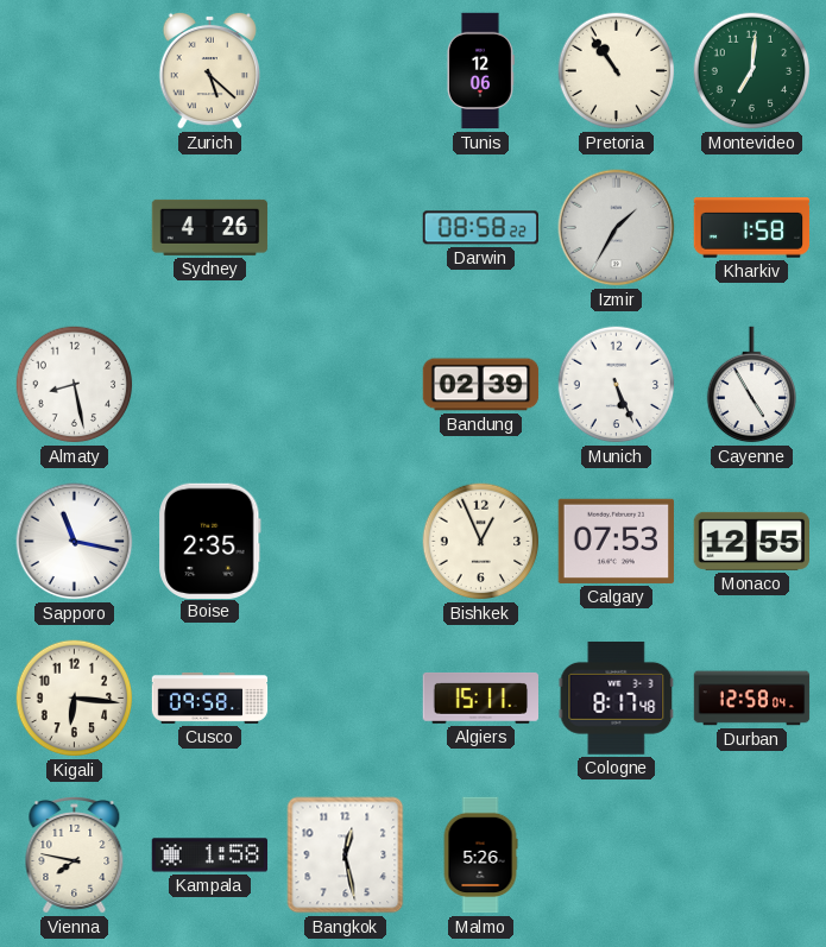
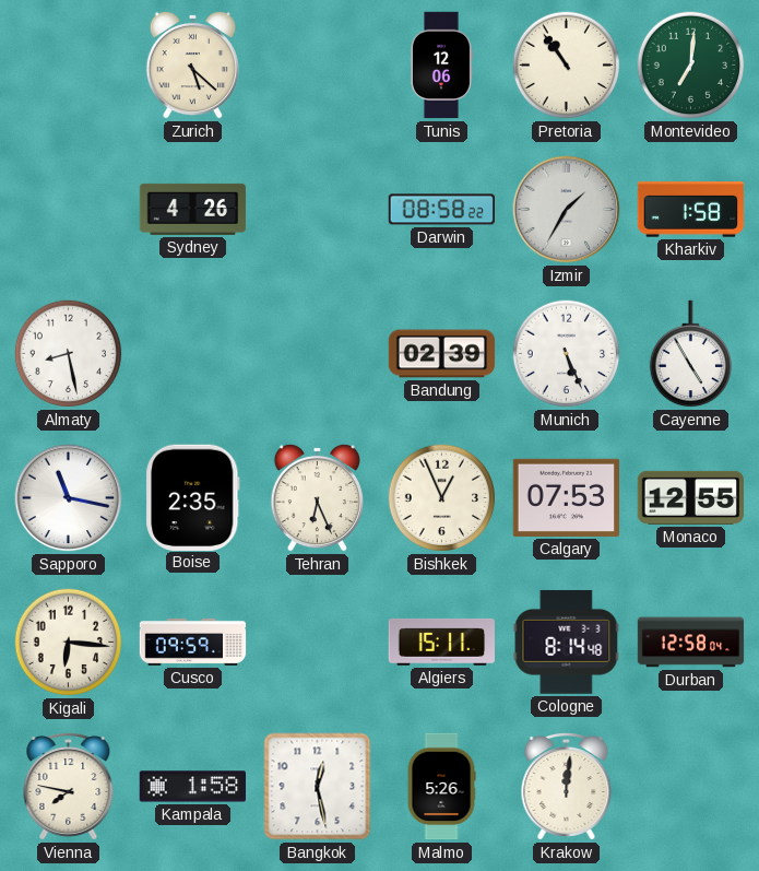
Tehran: none -> 6:26 (317, 497)
Cusco: 09:58 -> 09:59 (193, 643)
Cologne: 8:17 -> 8:14 (567, 642)
Krakow: none -> 12:01 (567, 787)
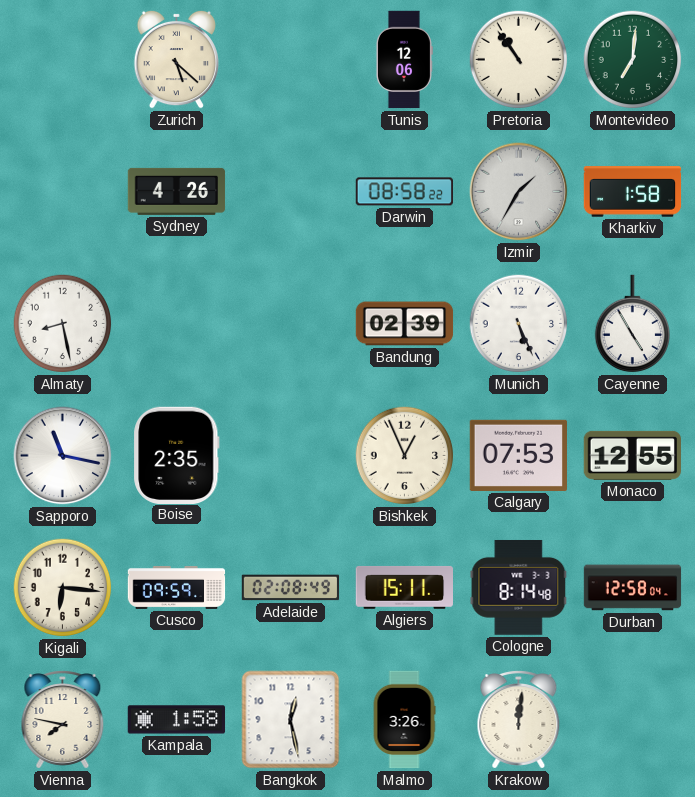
Tehran: 6:26 -> none (317, 497)
Adelaide: none -> 02:08 (291, 588)
Malmo: 5:26 -> 3:26 (404, 720)
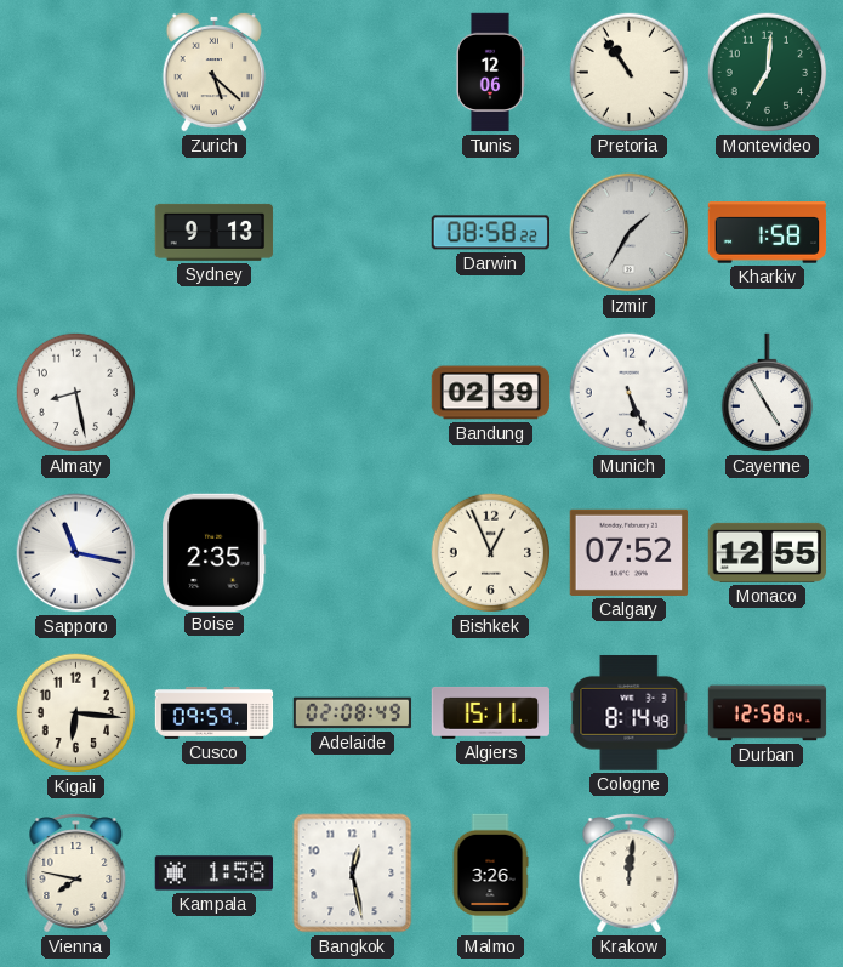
Sydney: 4:26 -> 9:13 (215, 232)
Calgary: 07:53 -> 07:52 (628, 552)
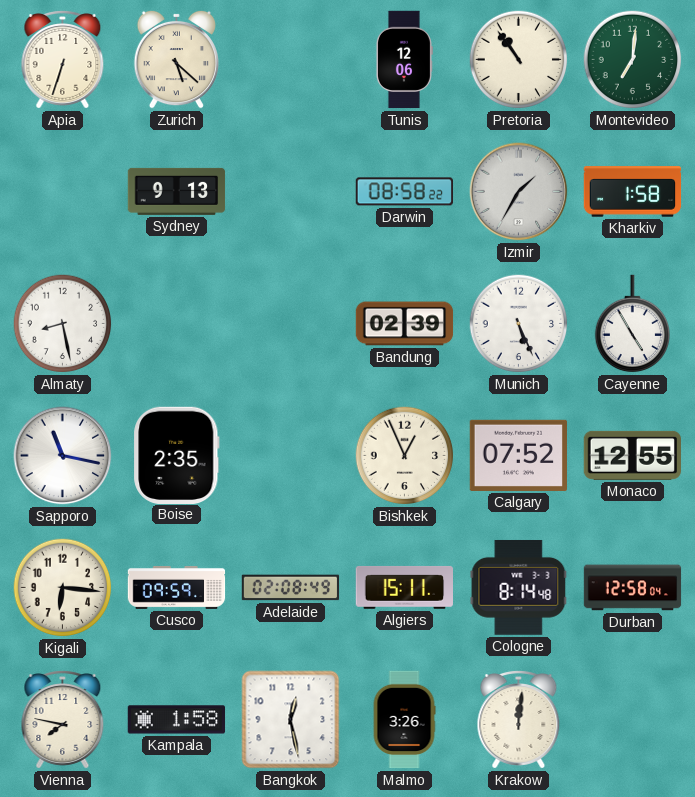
Apia: none -> 6:33 (63, 60)
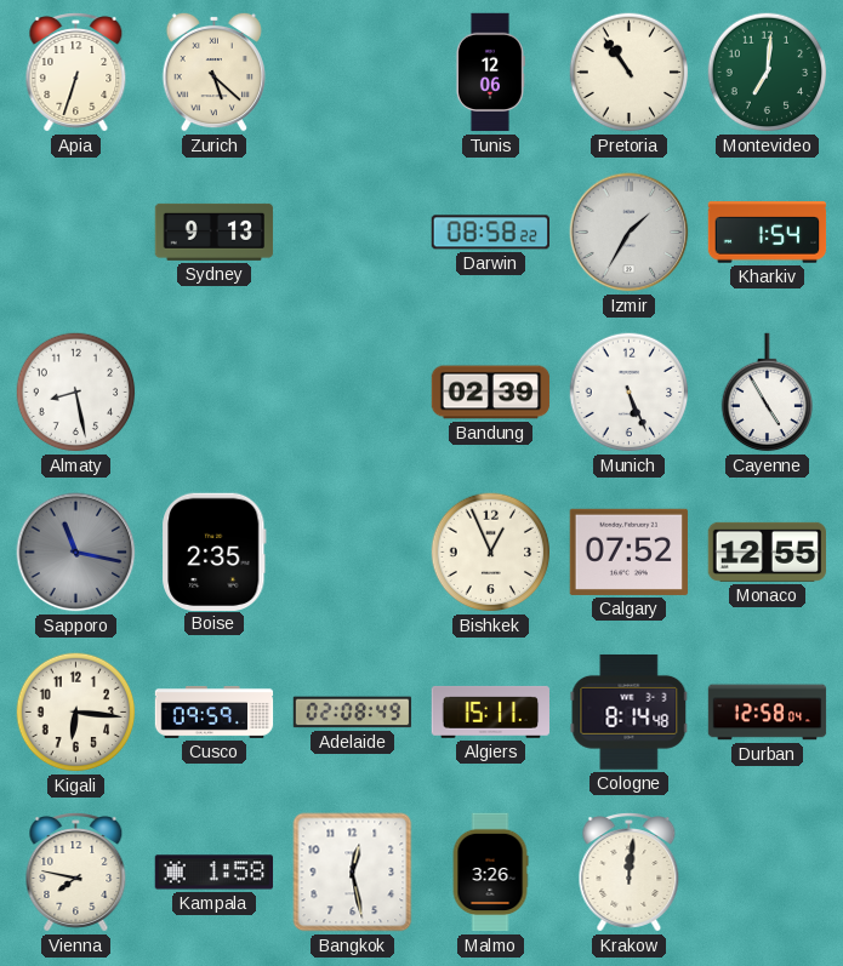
Kharkiv: 1:58 -> 1:54 (768, 233)
Sapporo dial: white -> grey (76, 553)
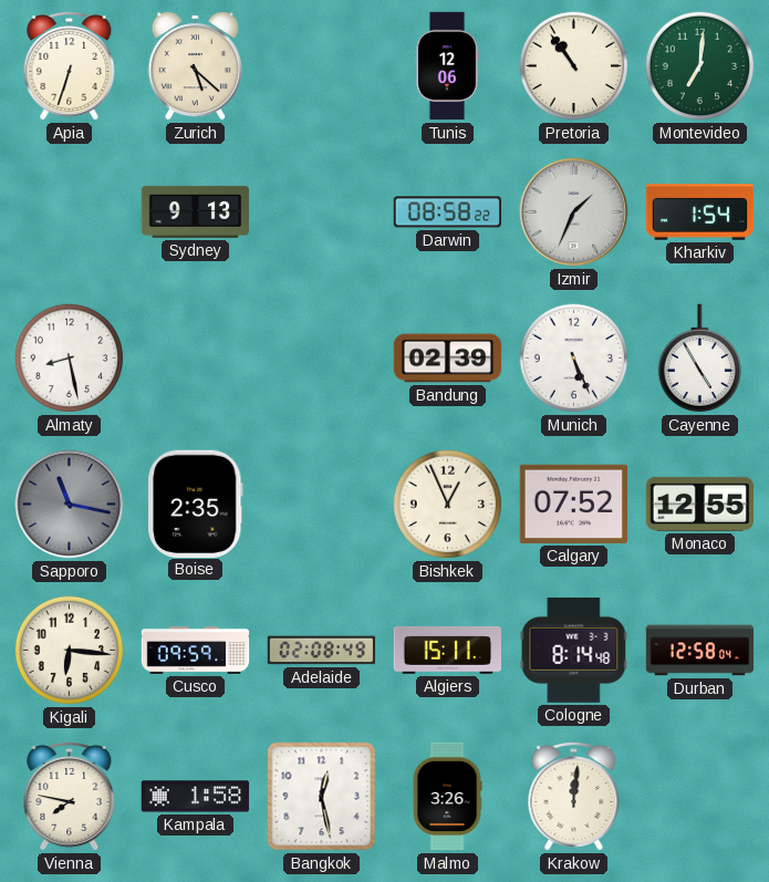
Izmir: 1:35 -> 1:34 (574, 212)
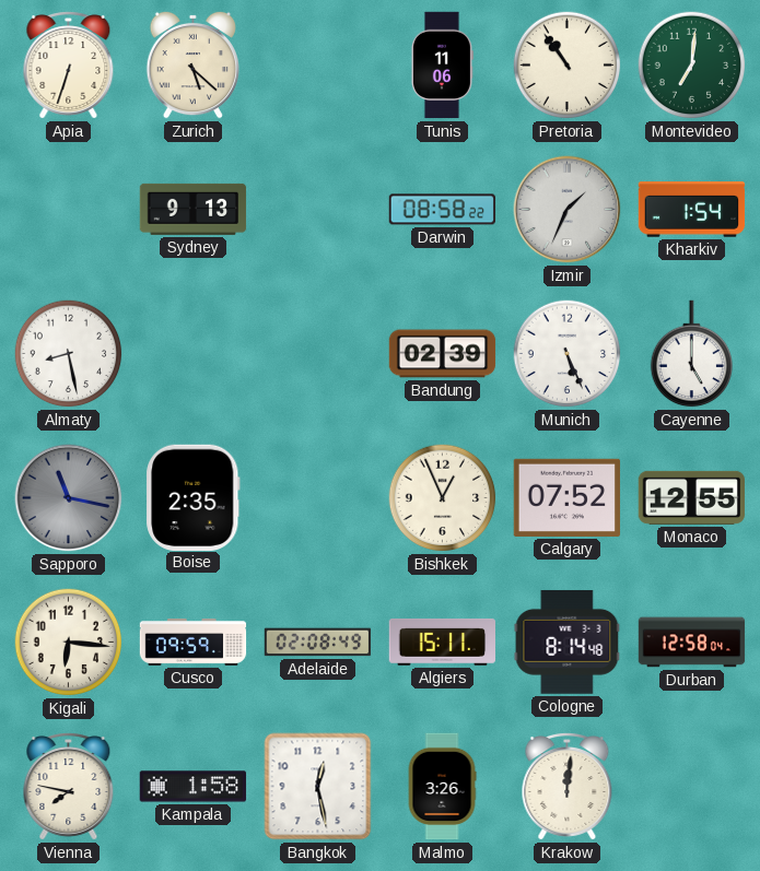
Tunis: 12:06 -> 11:06 (442, 66)
Cayenne: 4:55 -> 5:00 (691, 354)
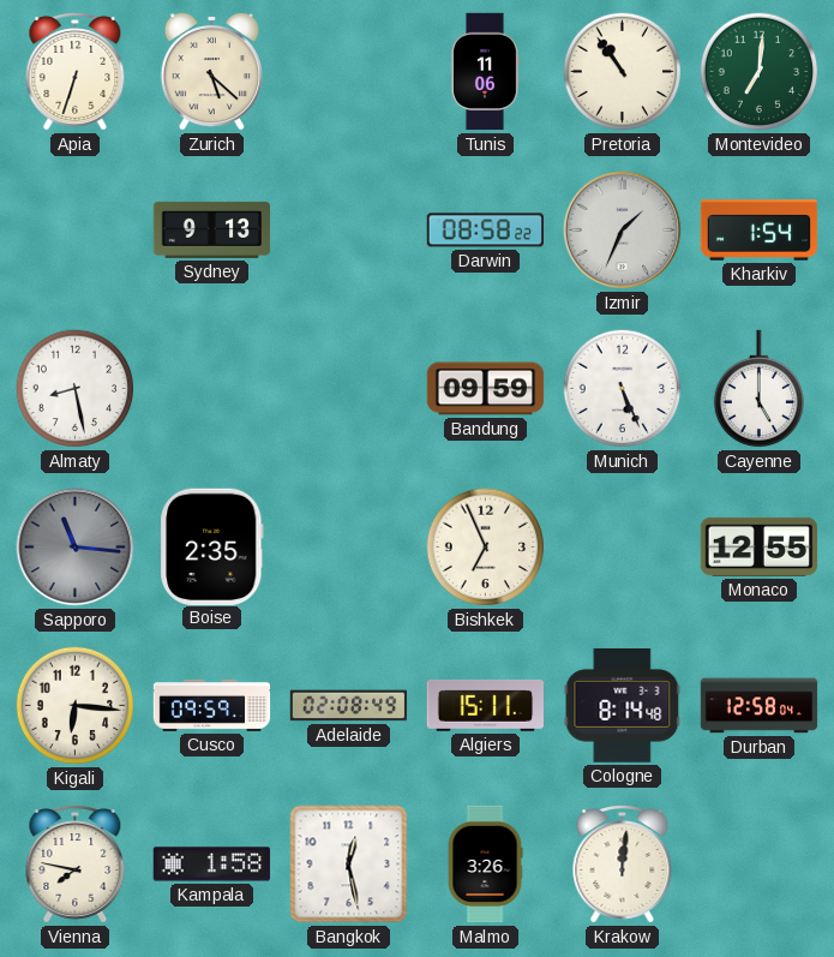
Bandung: 02:39 -> 09:59 (486, 389)
Sapporo: 11:17 -> 11:16 (76, 548)
Bishkek: 12:56 -> 6:56 (486, 548)
Calgary: 07:52 -> none (566, 497)
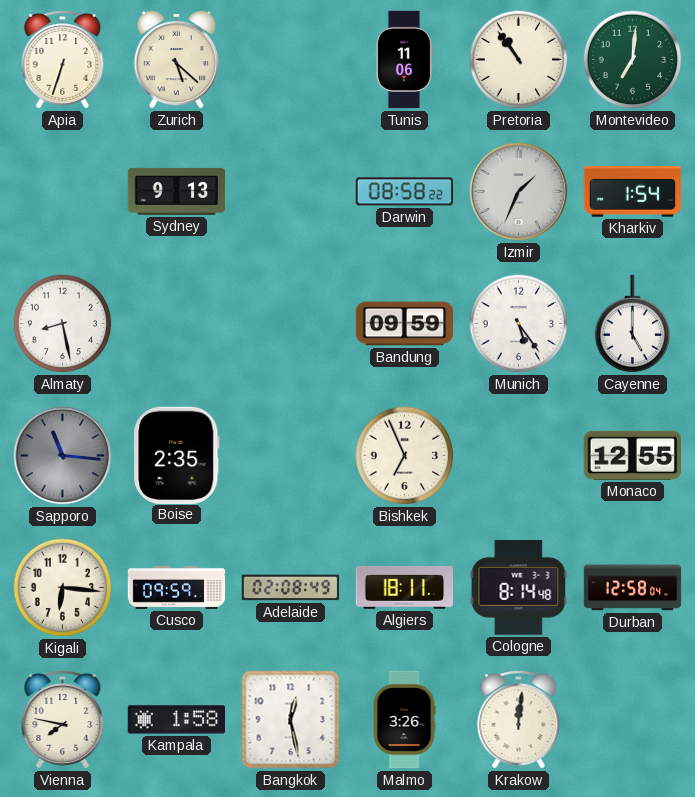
Munich: 5:26 -> 5:24 (519, 324)
Algiers: 15:11 -> 18:11 (405, 587)
